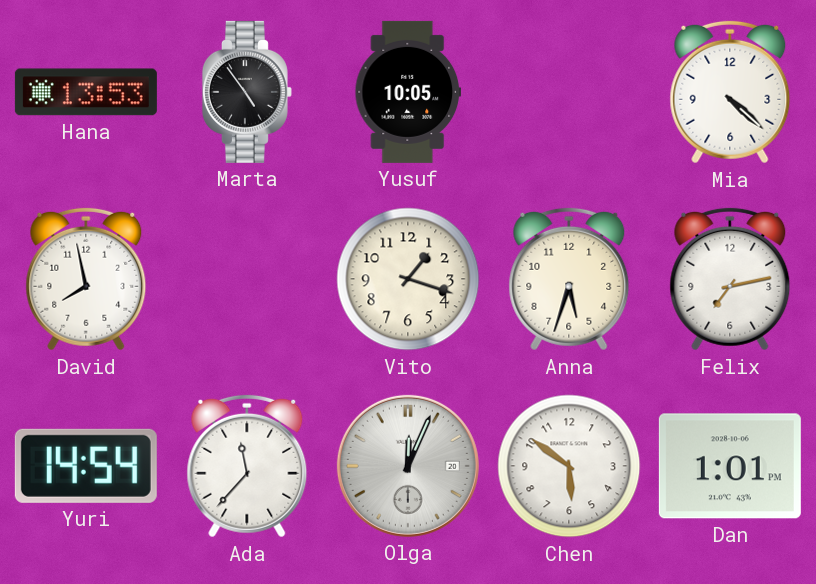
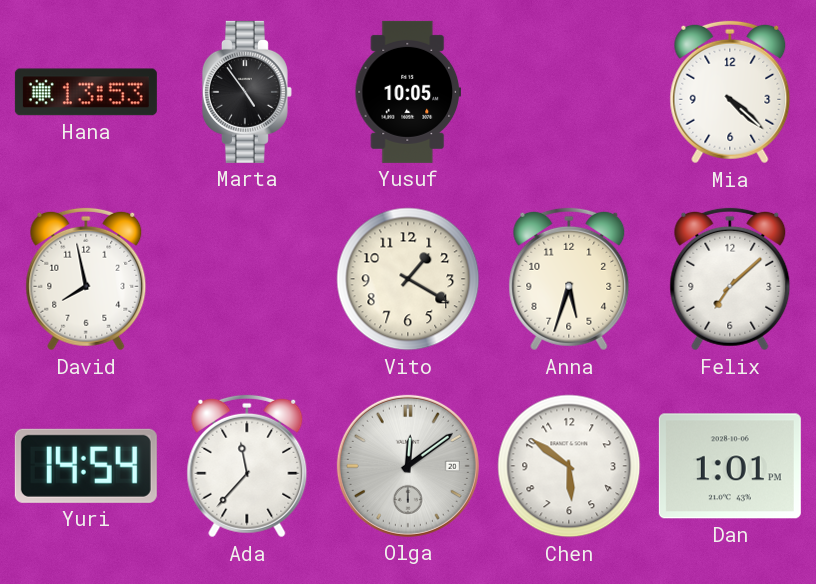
Vito: 1:18 -> 1:20 (408, 279)
Felix: 7:13 -> 7:08 (730, 279)
Olga: 12:04 -> 12:09 (408, 466)
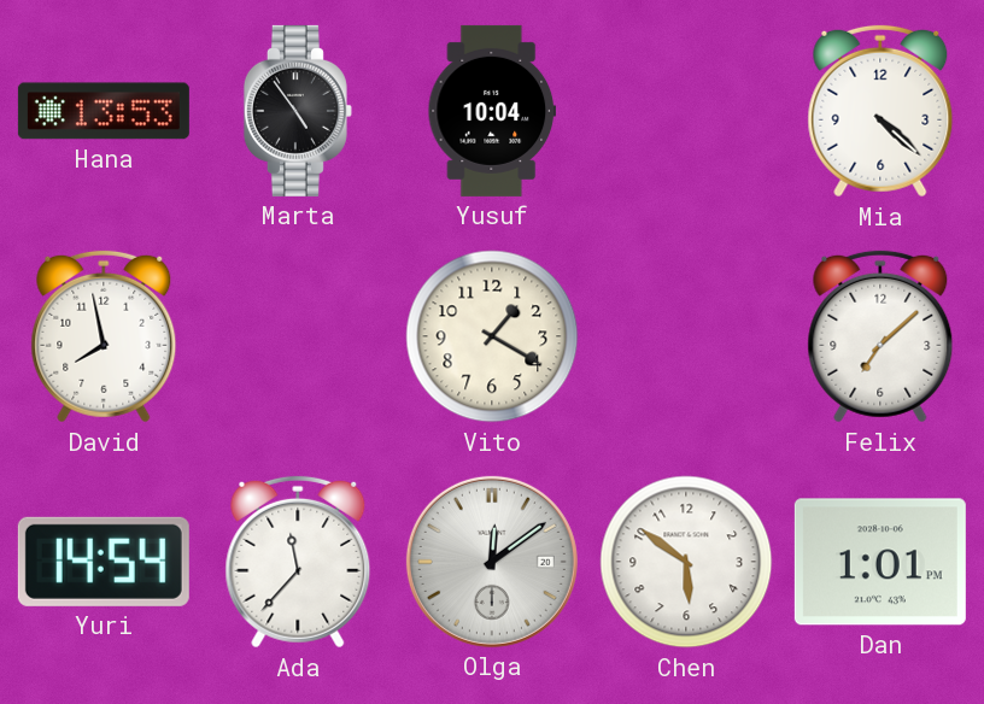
Yusuf: 10:05 -> 10:04 (491, 111)
Anna: 5:33 -> none (569, 279)
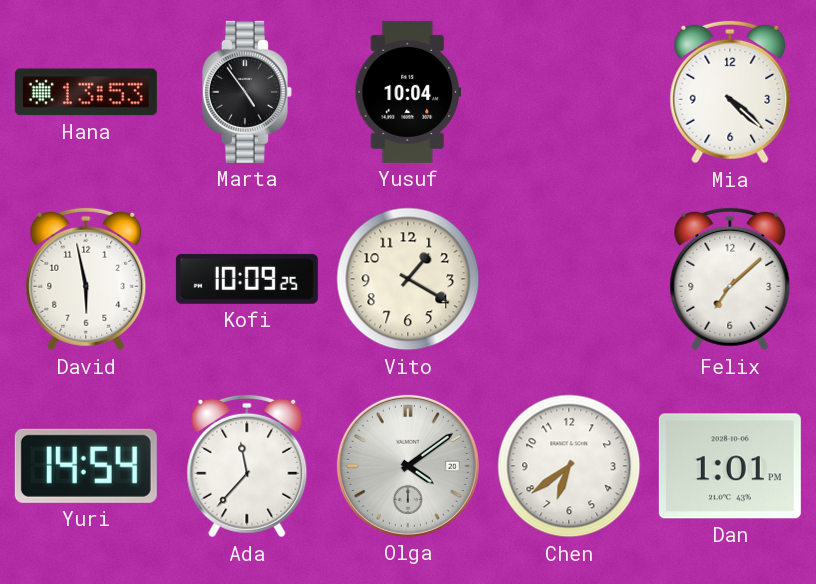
David: 7:58 -> 5:58 (86, 279)
Kofi: none -> 10:09 (247, 279)
Olga: 12:09 -> 4:09 (408, 466)
Chen: 5:51 -> 6:39 (569, 466)
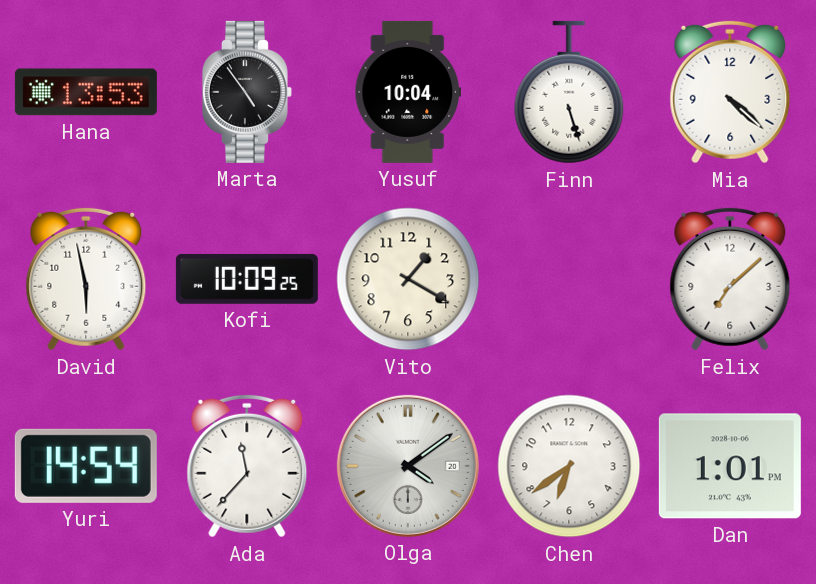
Finn: none -> 5:27 (569, 92)
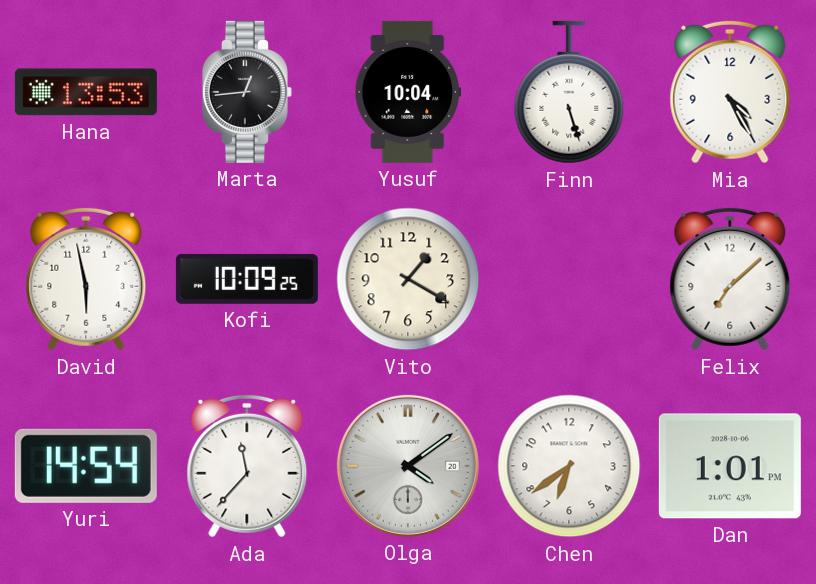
Marta: 4:54 -> 12:44 (247, 92)
Mia: 4:22 -> 4:25 (730, 92)
